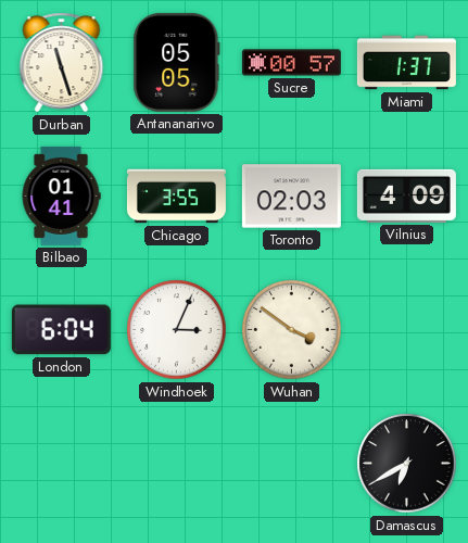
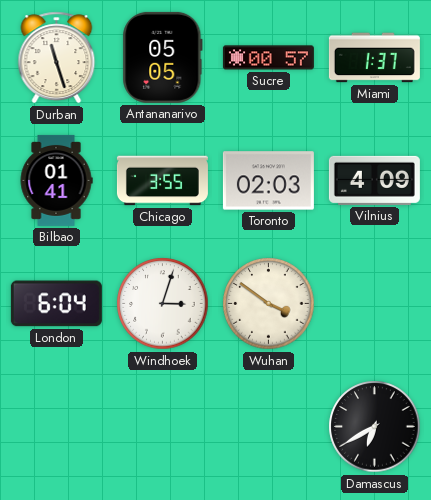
Windhoek: 3:04 -> 3:03 (163, 304)
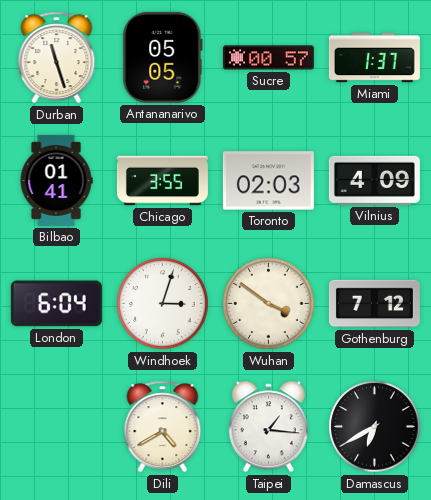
Gothenburg: none -> 7:12 (374, 304)
Dili: none -> 4:40 (163, 427)
Taipei: none -> 1:16 (268, 427)
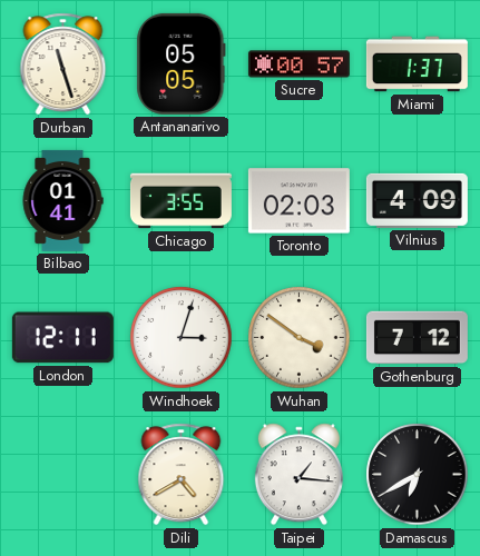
London: 6:04 -> 12:11 (62, 338)
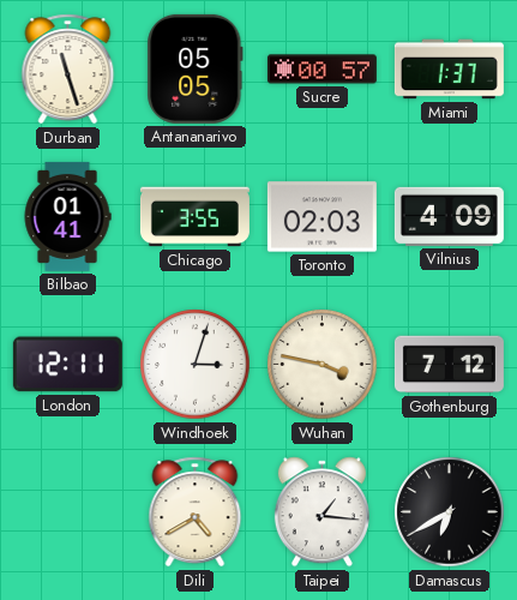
Wuhan: 3:51 -> 3:47 (323, 365)
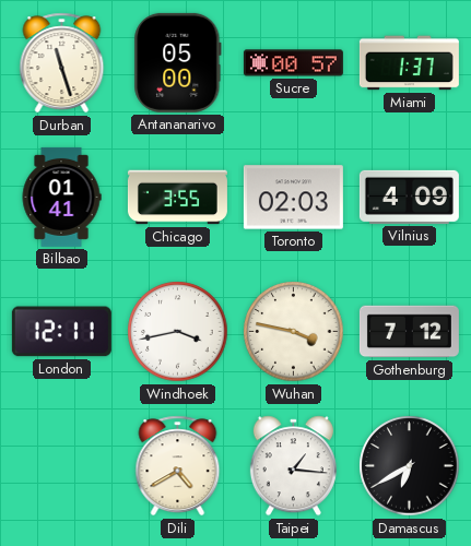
Antananarivo: 05:05 -> 05:00 (178, 62)
Windhoek: 3:03 -> 3:43 (178, 332)
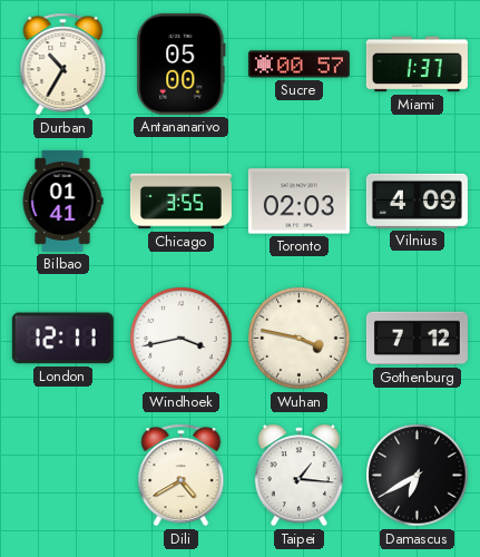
Durban: 11:27 -> 10:35 (63, 65)
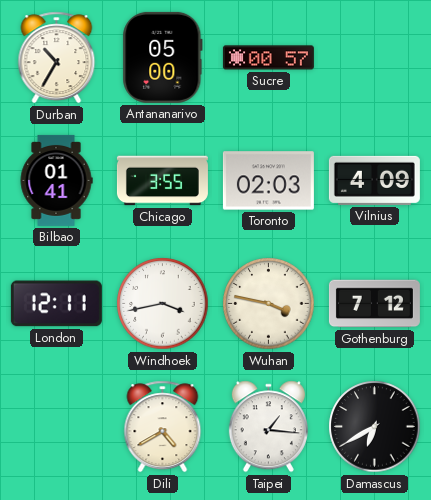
Miami: 1:37 -> none (417, 65)
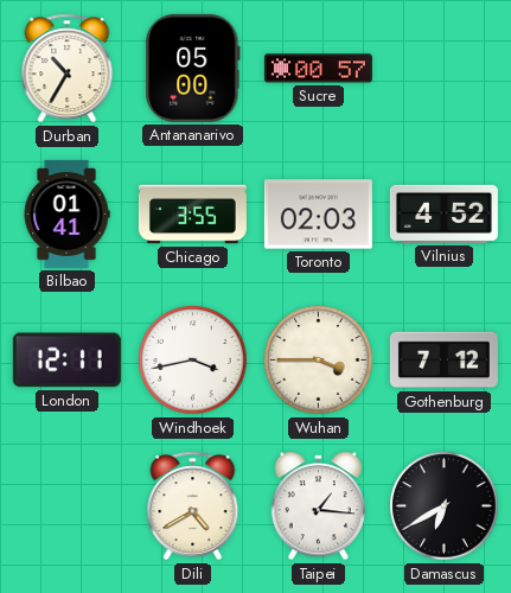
Vilnius: 4:09 -> 4:52 (443, 213)
Wuhan: 3:47 -> 3:45 (319, 361)
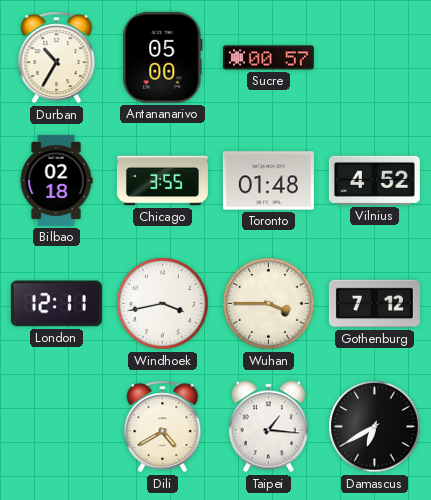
Bilbao: 01:41 -> 02:18 (56, 180)
Toronto: 02:03 -> 01:48 (268, 181)
